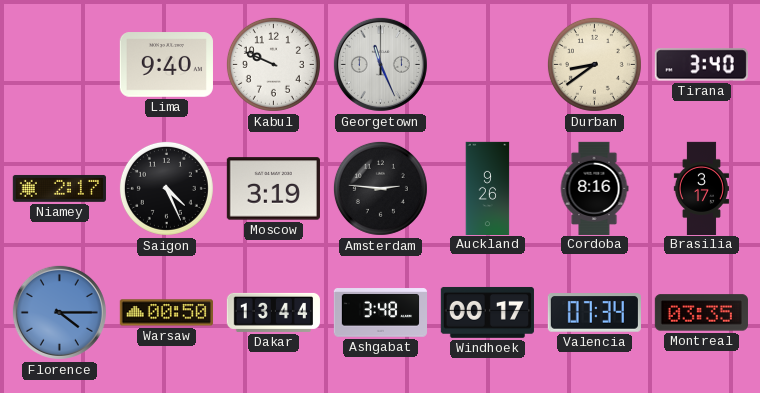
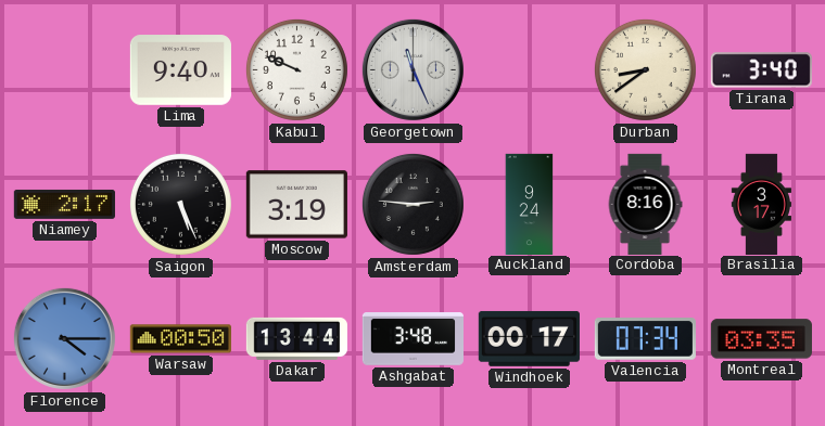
Saigon: 4:26 -> 5:26 (180, 204)
Auckland: 9:26 -> 9:24 (530, 204)
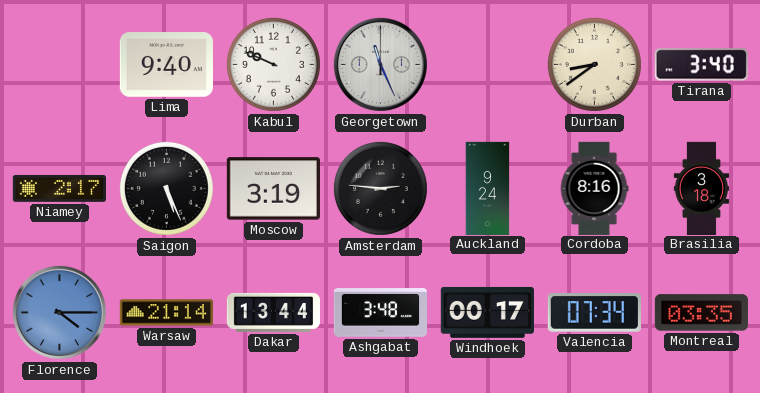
Brasilia: 3:17 -> 3:18 (701, 188)
Warsaw: 00:50 -> 21:14 (166, 313)
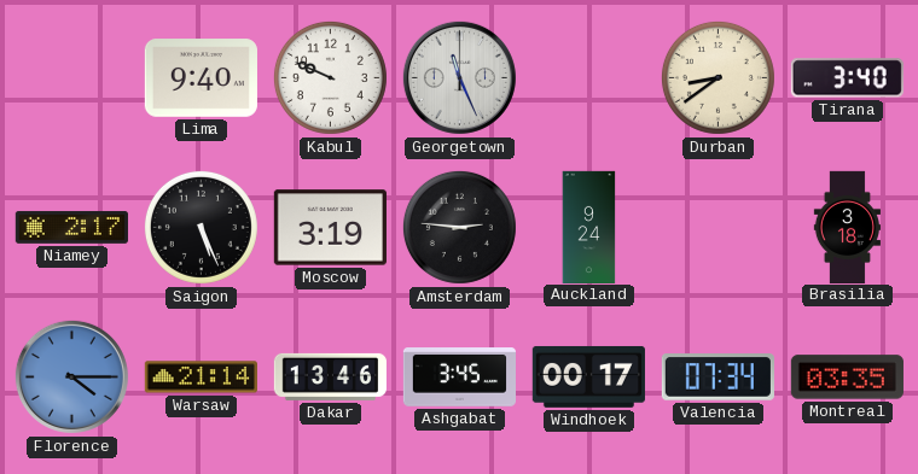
Cordoba: 8:16 -> none (594, 188)
Dakar: 13:44 -> 13:46 (330, 376)
Ashgabat: 3:48 -> 3:45 (459, 378)
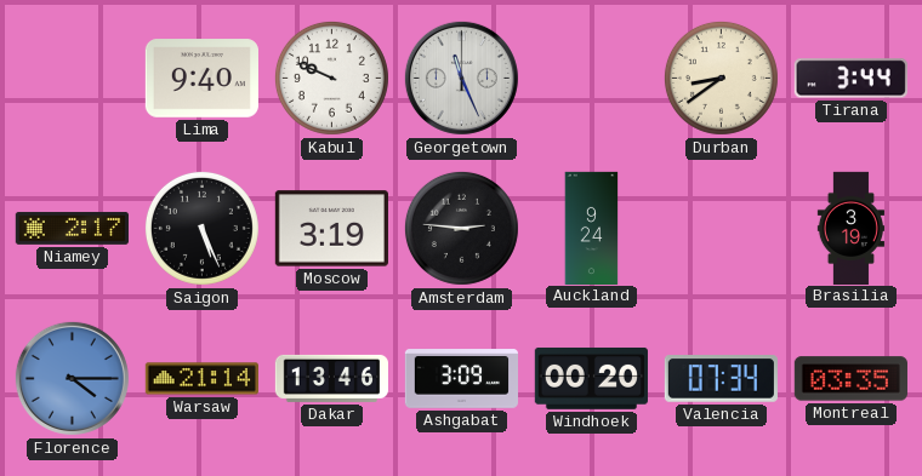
Tirana: 3:40 -> 3:44 (850, 79)
Brasilia: 3:18 -> 3:19 (850, 228)
Ashgabat: 3:45 -> 3:09 (461, 379)
Windhoek: 00:17 -> 00:20 (591, 379)
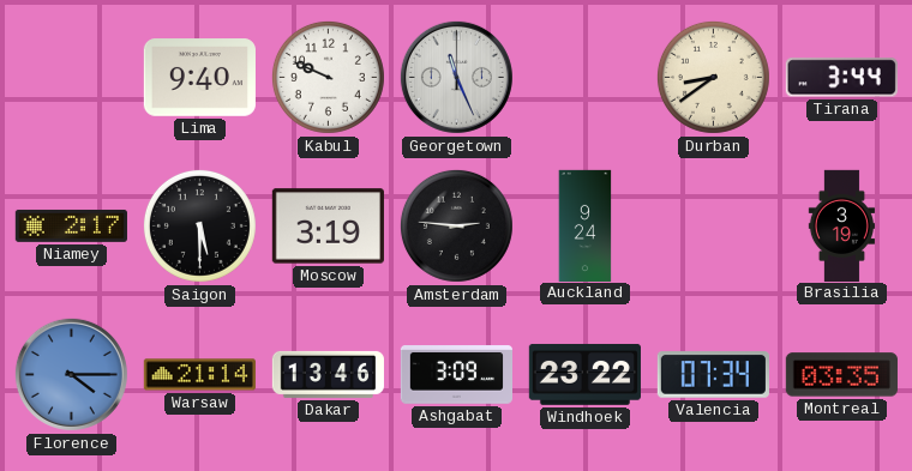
Saigon: 5:26 -> 5:30 (199, 225)
Windhoek: 00:20 -> 23:22 (584, 375)
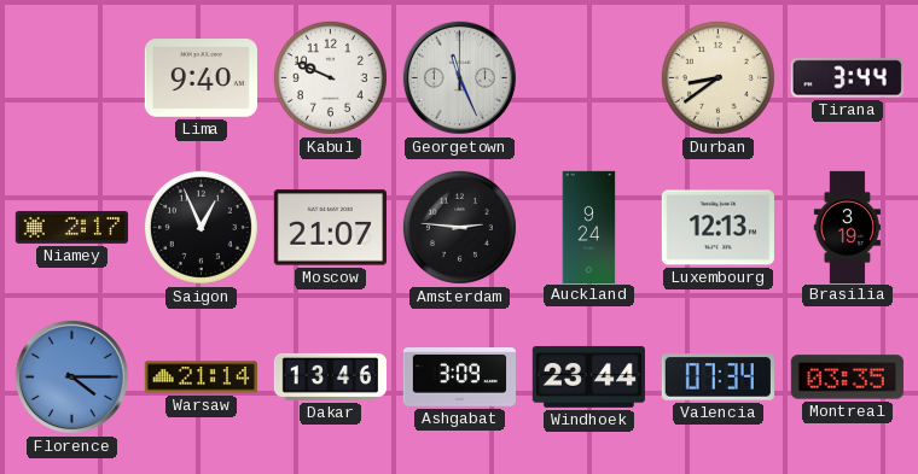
Saigon: 5:30 -> 12:56 (201, 227)
Moscow: 3:19 -> 21:07 (330, 228)
Luxembourg: none -> 12:13 (717, 228)
Windhoek: 23:22 -> 23:44 (588, 378)
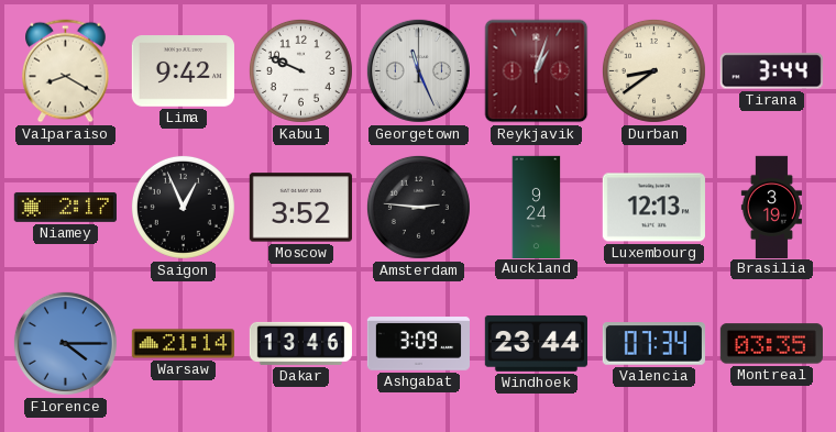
Valparaiso: none -> 8:20 (66, 71)
Lima: 9:40 -> 9:42 (183, 71)
Reykjavik: none -> 1:03 (537, 71)
Moscow: 21:07 -> 3:52 (300, 208)
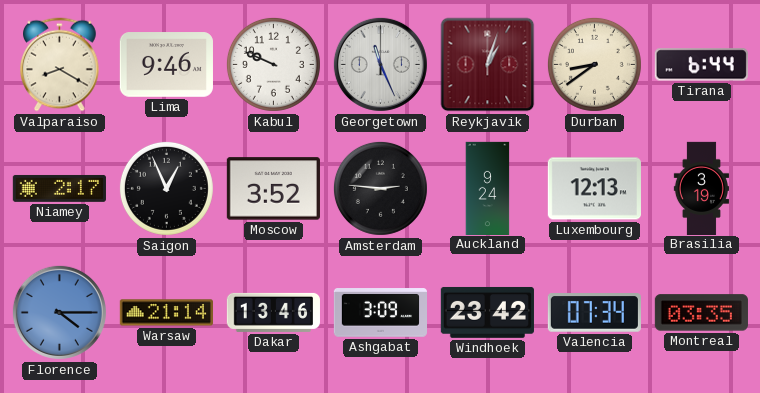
Lima: 9:42 -> 9:46 (166, 65)
Tirana: 3:44 -> 6:44 (701, 65)
Windhoek: 23:44 -> 23:42 (487, 313)
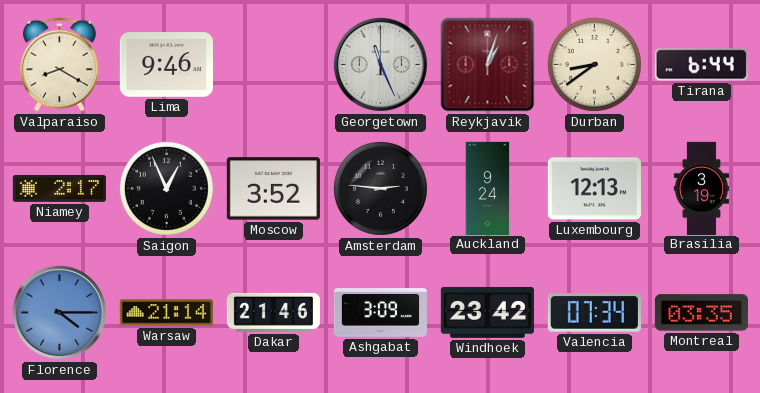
Kabul: 9:49 -> none (273, 64)
Dakar: 13:46 -> 21:46 (273, 312)
